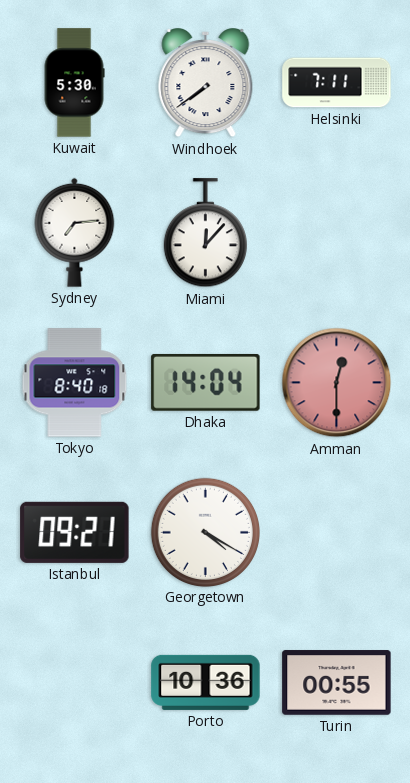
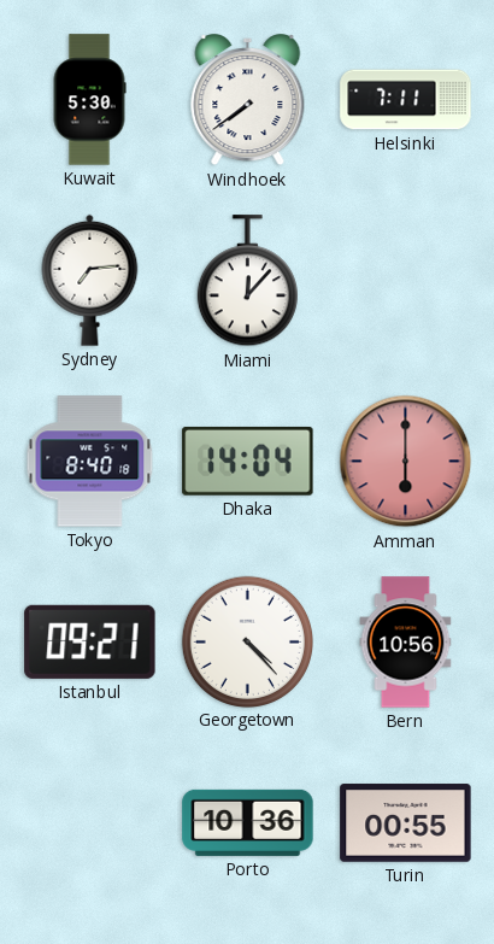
Amman: 12:30 -> 6:00 (406, 462)
Georgetown: 4:20 -> 4:23 (247, 641)
Bern: none -> 10:56 (406, 643)
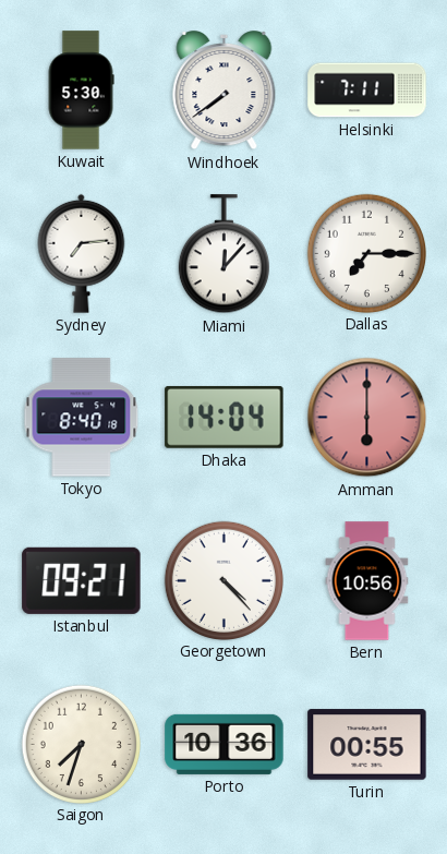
Dallas: none -> 7:15 (366, 253)
Saigon: none -> 7:33 (81, 744)
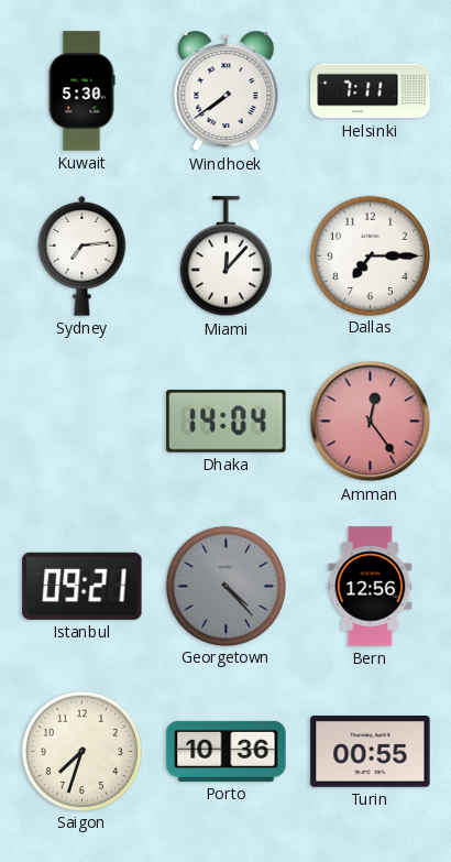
Tokyo: 8:40 -> none (82, 418)
Amman: 6:00 -> 12:24 (371, 422)
Georgetown dial: white -> grey (226, 586)
Bern: 10:56 -> 12:56 (371, 587)
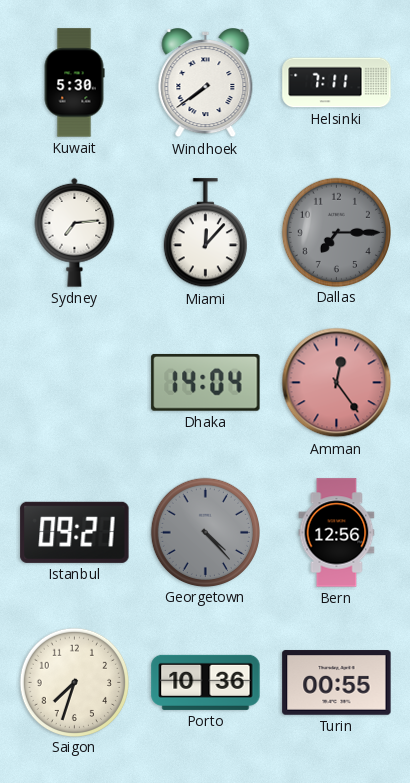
Dallas dial: white -> grey (336, 232)
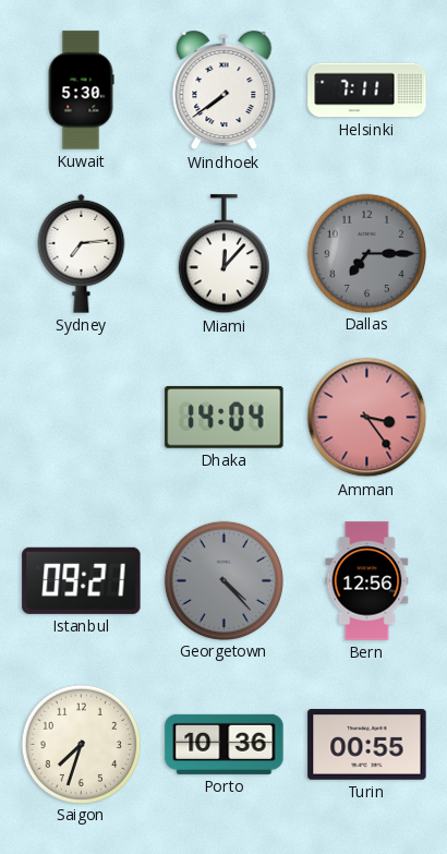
Amman: 12:24 -> 3:24 (367, 418)
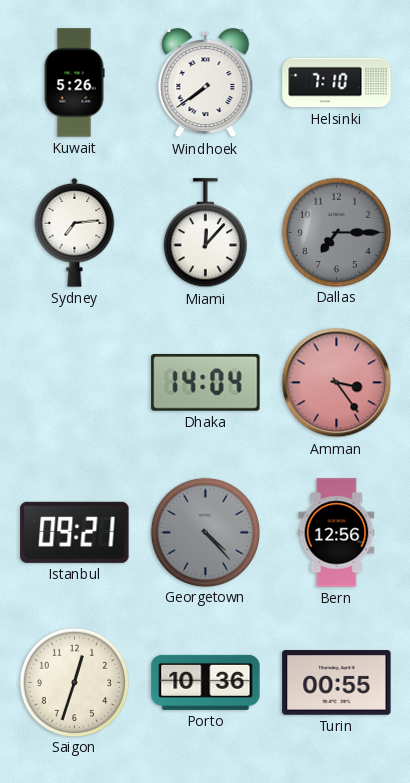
Kuwait: 5:30 -> 5:26 (74, 83)
Helsinki: 7:11 -> 7:10 (337, 83)
Saigon: 7:33 -> 12:33 (74, 682)
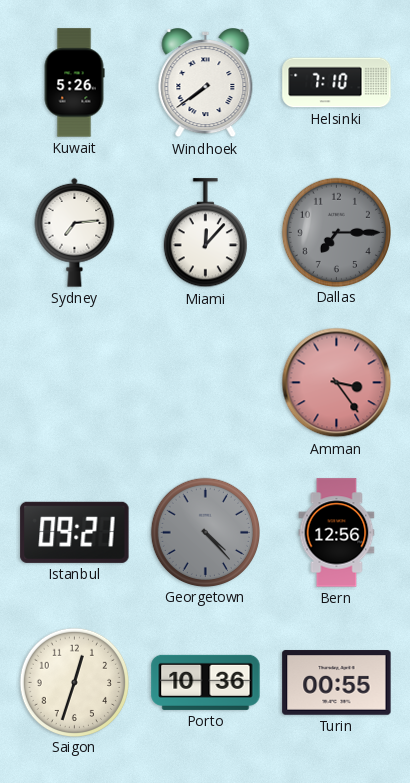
Dhaka: 14:04 -> none (206, 383)
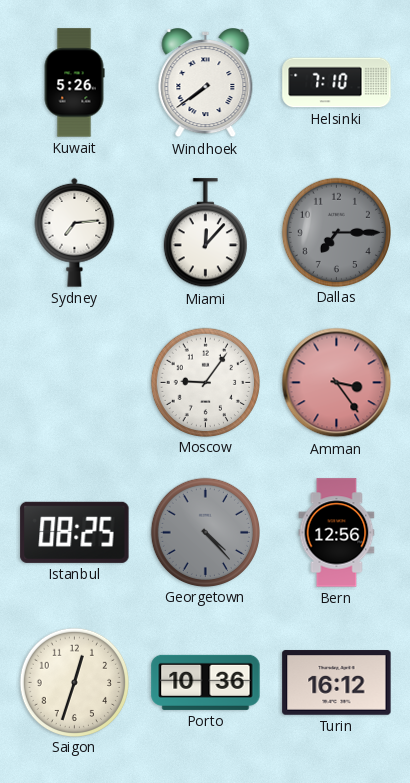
Moscow: none -> 9:06 (205, 382)
Istanbul: 09:21 -> 08:25 (75, 532)
Turin: 00:55 -> 16:12 (337, 683)
